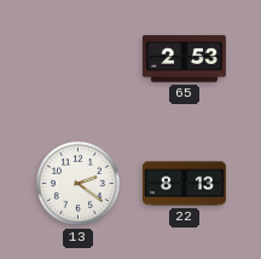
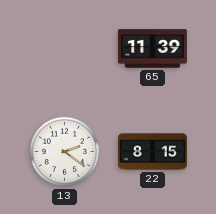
65: 2:53 -> 11:39 (152, 49)
22: 8:13 -> 8:15 (152, 152)
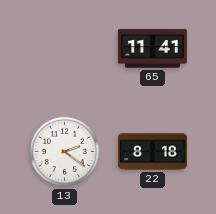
65: 11:39 -> 11:41 (152, 49)
22: 8:15 -> 8:18 (152, 152)
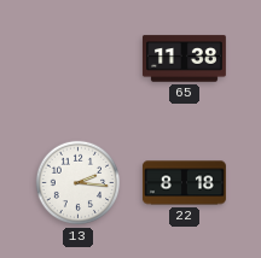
65: 11:41 -> 11:38 (184, 59)
13: 2:21 -> 2:16 (79, 183)
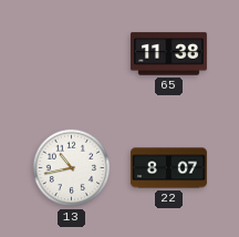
13: 2:16 -> 10:43 (72, 168)
22: 8:18 -> 8:07 (168, 168)
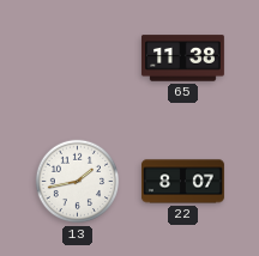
13: 10:43 -> 1:43 (78, 182)
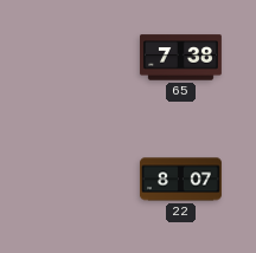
65: 11:38 -> 7:38 (180, 58)
13: 1:43 -> none (78, 182)
